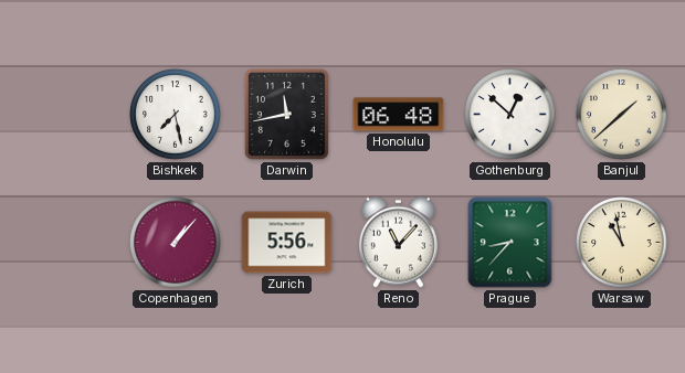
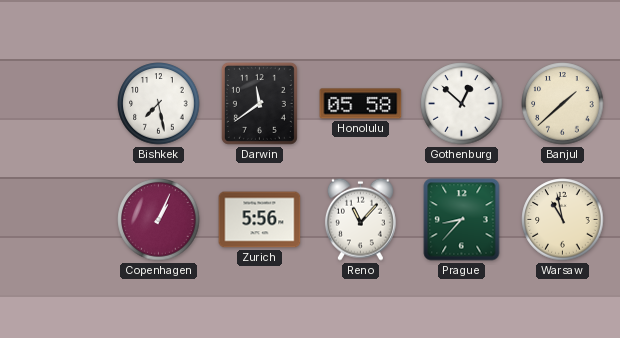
Darwin: 11:43 -> 11:39 (259, 103)
Honolulu: 06:48 -> 05:58 (361, 104)
Copenhagen: 1:07 -> 1:04 (159, 220)
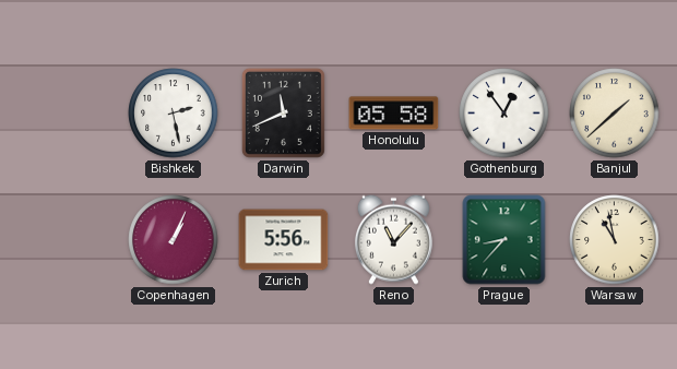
Bishkek: 7:28 -> 2:28 (174, 114)
Darwin: 11:39 -> 11:41 (283, 112)
Gothenburg: 12:52 -> 12:54 (504, 114)
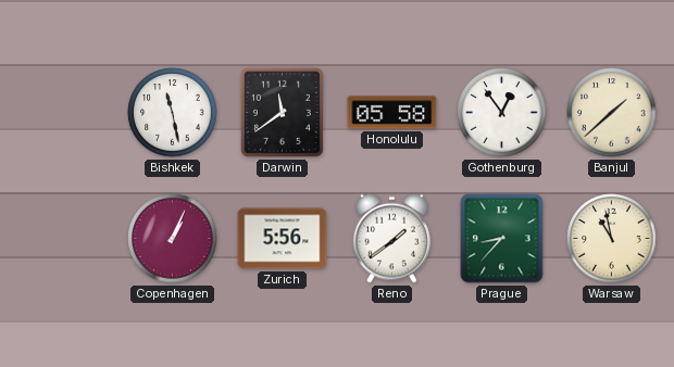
Bishkek: 2:28 -> 11:28 (173, 113)
Darwin: 11:41 -> 11:39 (282, 112)
Reno: 11:07 -> 1:39 (391, 238)
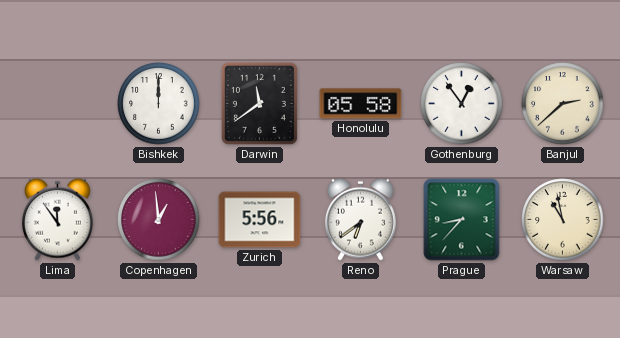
Bishkek: 11:28 -> 12:00 (159, 104)
Banjul: 1:38 -> 2:38 (563, 104)
Lima: none -> 11:54 (57, 219)
Copenhagen: 1:04 -> 12:59 (159, 220)
Reno: 1:39 -> 6:39 (360, 219)
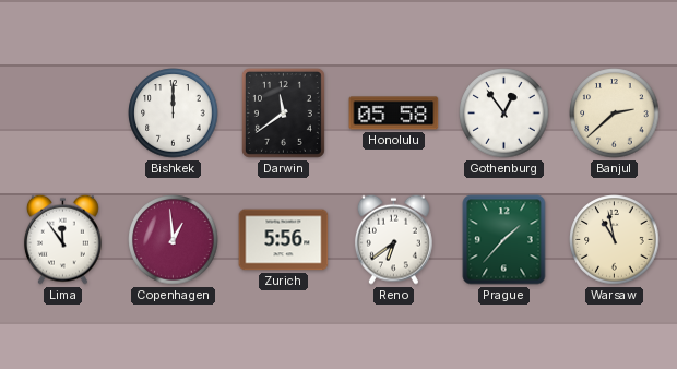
Prague: 8:37 -> 1:37 (504, 240)
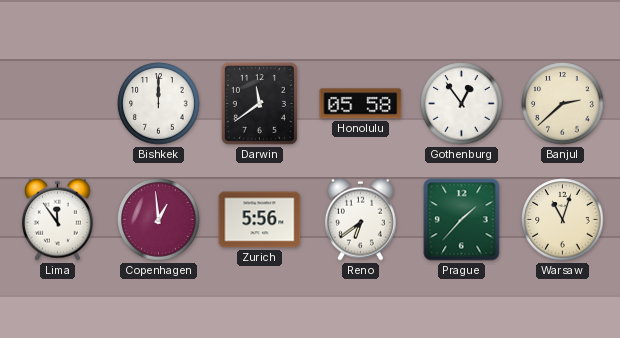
Warsaw: 10:58 -> 11:03 (563, 220)
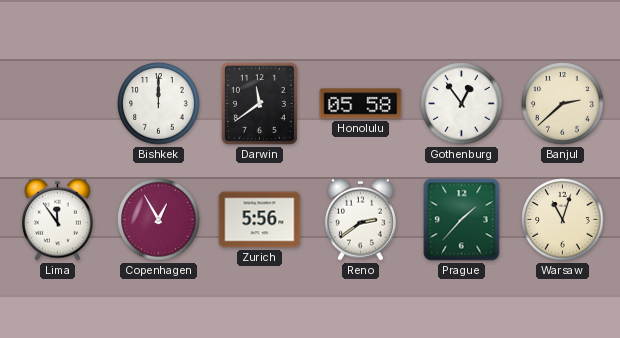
Copenhagen: 12:59 -> 12:55 (159, 220)
Reno: 6:39 -> 2:39 (360, 219)
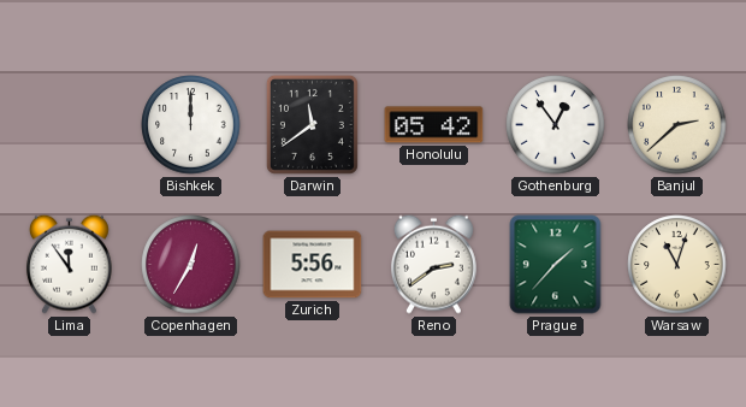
Honolulu: 05:58 -> 05:42 (434, 125)
Copenhagen: 12:55 -> 12:35 (191, 265)
